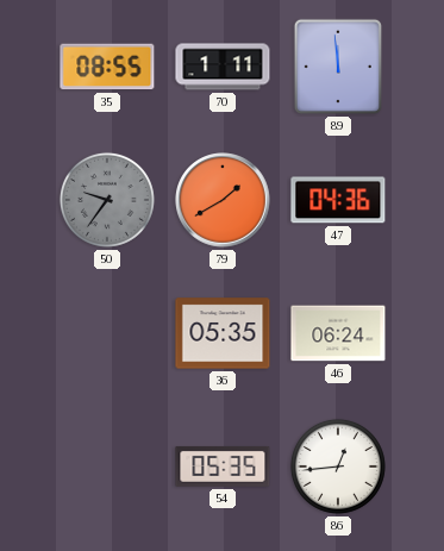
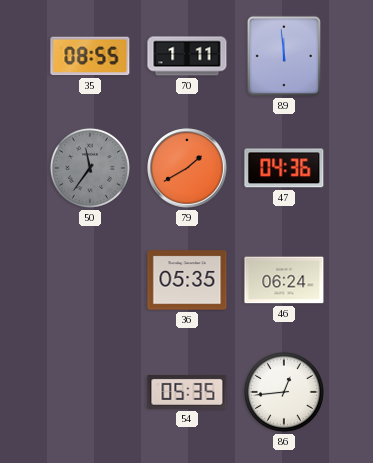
50: 9:36 -> 11:36 (90, 168)
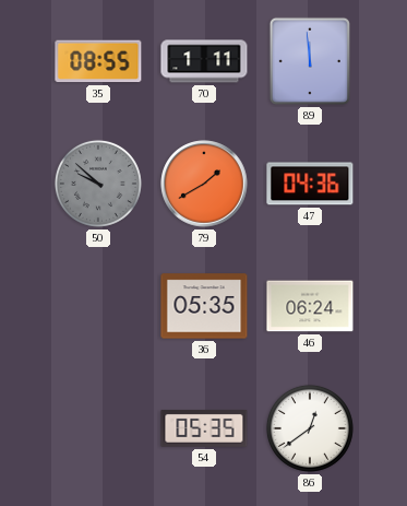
50: 11:36 -> 9:52 (98, 184)
86: 12:44 -> 12:39 (310, 428)
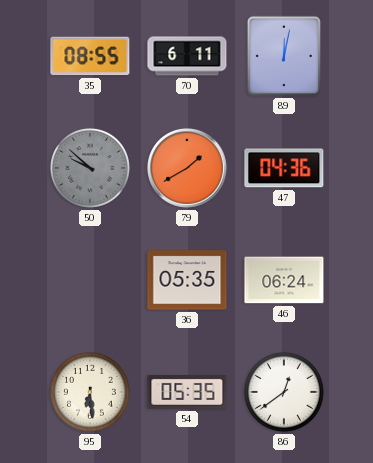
70: 1:11 -> 6:11 (187, 56)
89: 11:59 -> 12:02 (284, 56)
95: none -> 6:29 (90, 392)
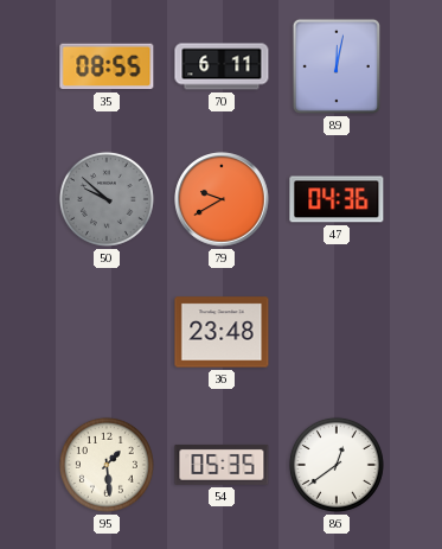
79: 1:40 -> 9:40 (222, 199)
36: 05:35 -> 23:48 (222, 332)
46: 06:24 -> none (284, 280)
95: 6:29 -> 1:29 (107, 465)
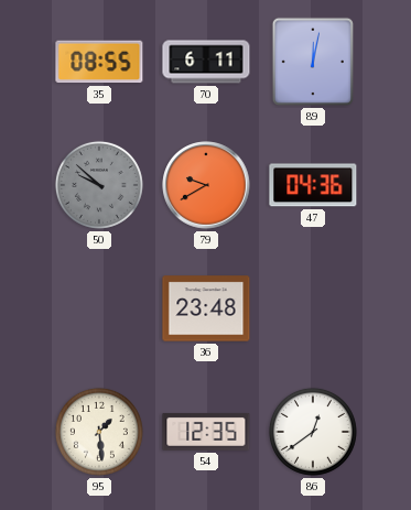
54: 05:35 -> 12:35 (206, 432)
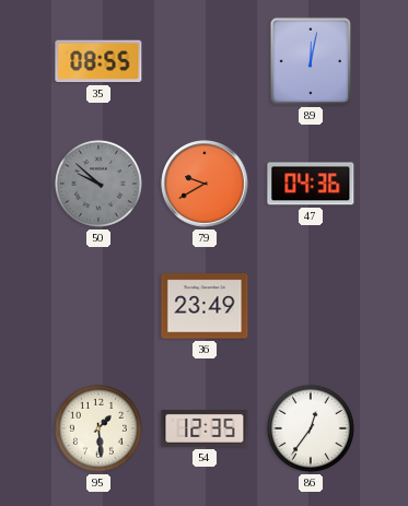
70: 6:11 -> none (206, 62)
36: 23:48 -> 23:49 (205, 306)
86: 12:39 -> 12:36 (311, 428)
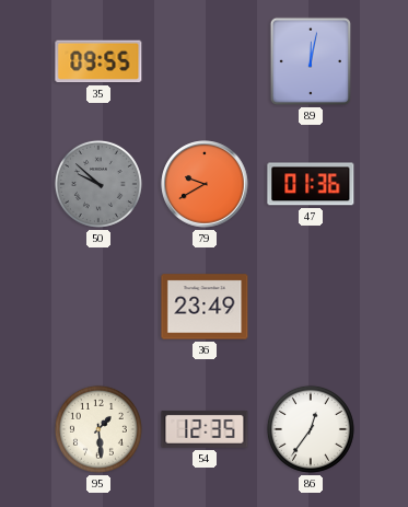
35: 08:55 -> 09:55 (98, 61)
47: 04:36 -> 01:36 (311, 184)
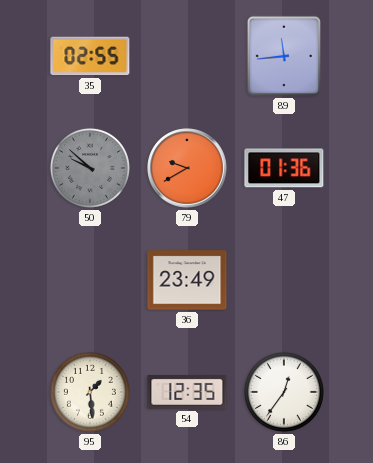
35: 09:55 -> 02:55 (90, 56)
89: 12:02 -> 11:44 (284, 56)
